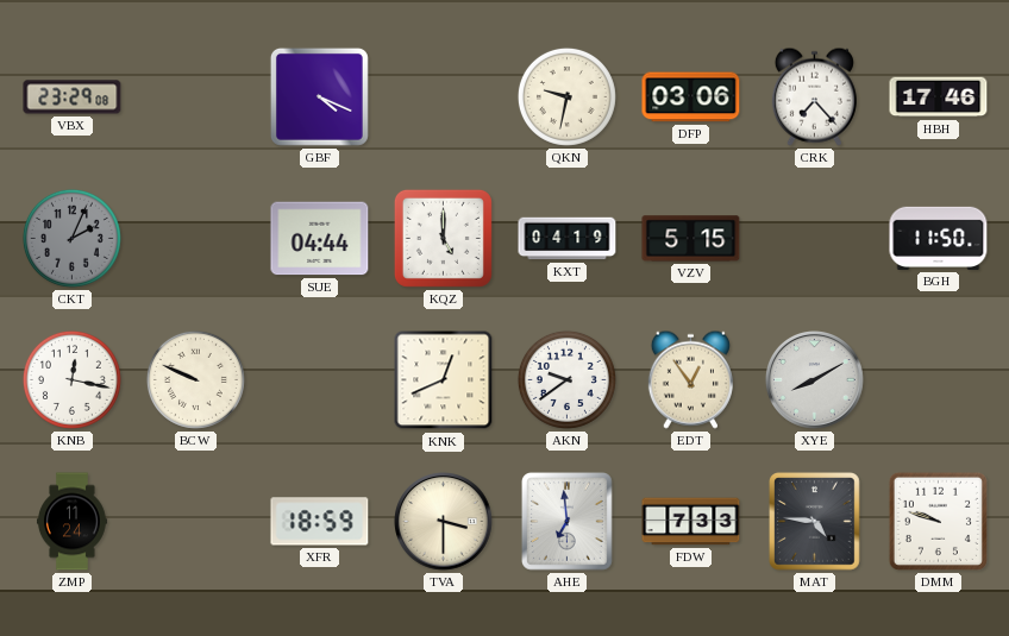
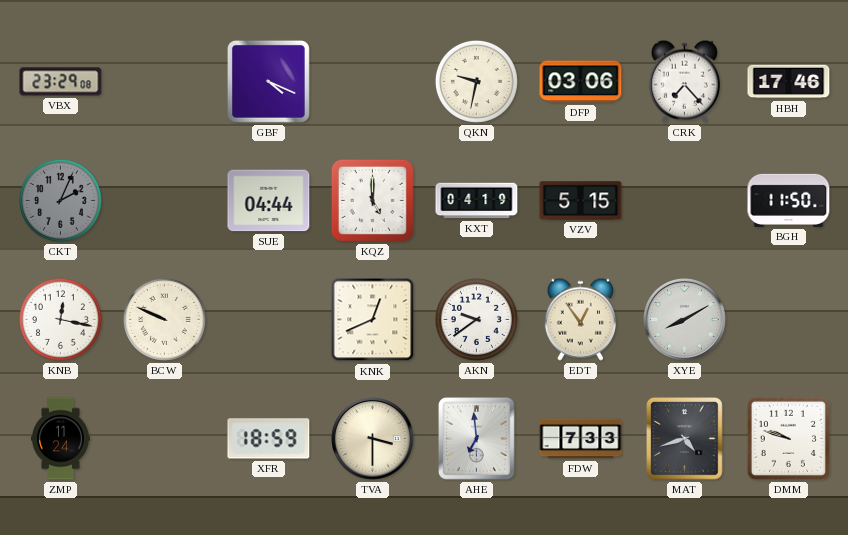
MAT: 4:46 -> 4:42 (685, 439)
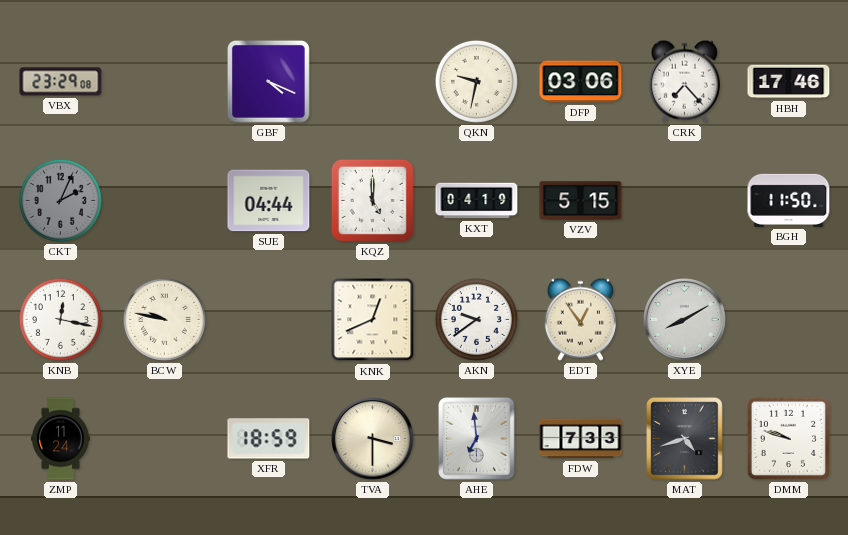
BCW: 9:49 -> 9:47 (164, 319)
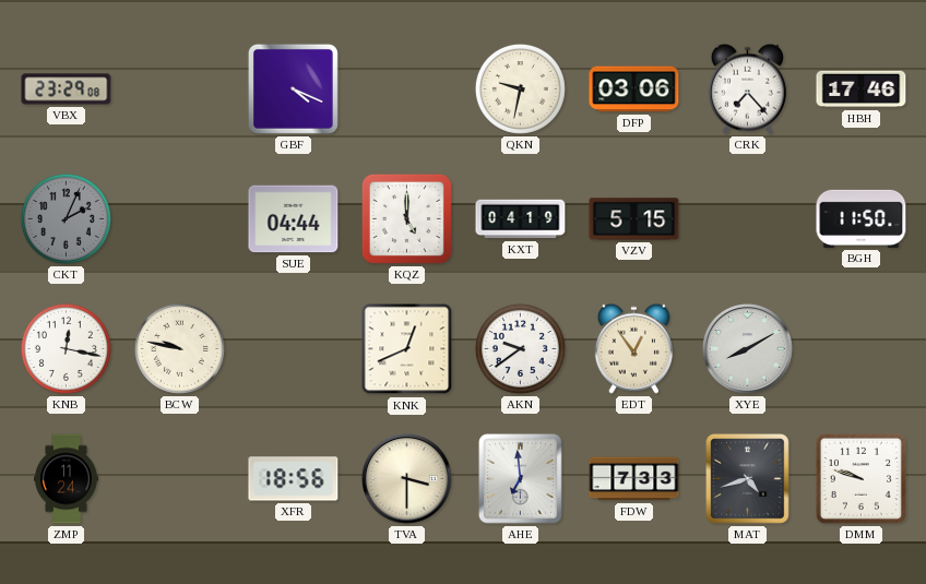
XFR: 18:59 -> 18:56 (294, 479)
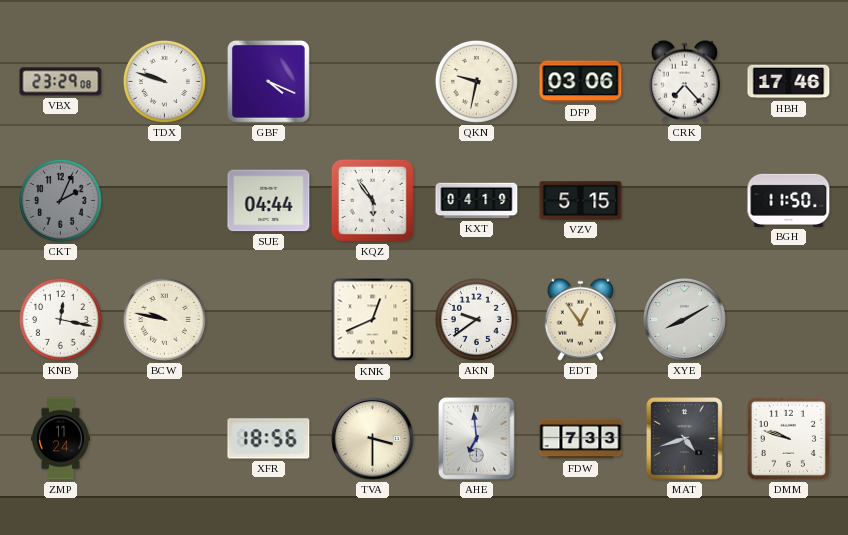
TDX: none -> 9:48 (164, 81)
KQZ: 5:00 -> 5:54 (372, 200)
